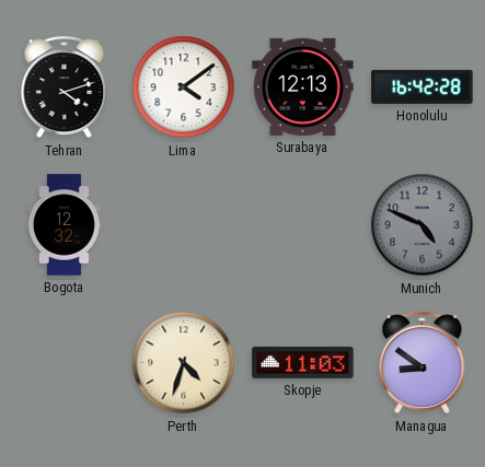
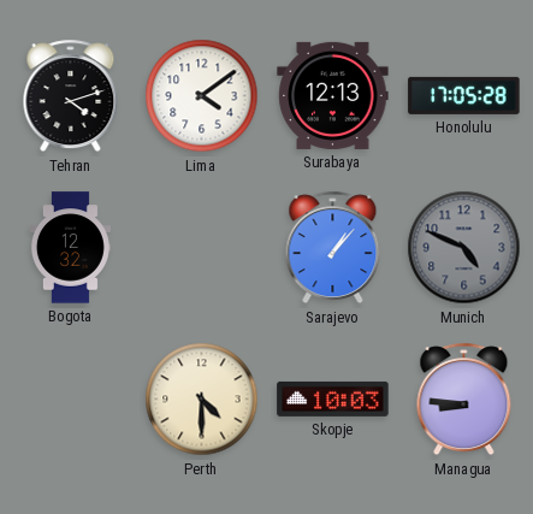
Honolulu: 16:42 -> 17:05 (464, 95)
Sarajevo: none -> 1:07 (333, 248)
Perth: 4:33 -> 4:30 (202, 400)
Skopje: 11:03 -> 10:03 (333, 398)
Managua: 8:51 -> 8:46 (464, 400)
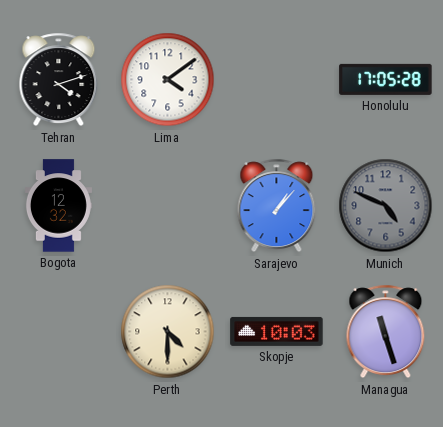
Surabaya: 12:13 -> none (333, 95)
Managua: 8:46 -> 11:27 (386, 332)
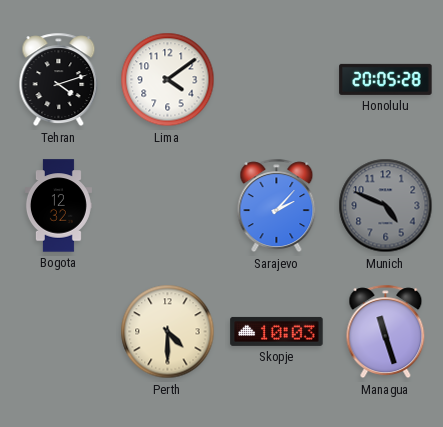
Honolulu: 17:05 -> 20:05 (386, 79)
Sarajevo: 1:07 -> 2:07 (277, 206)
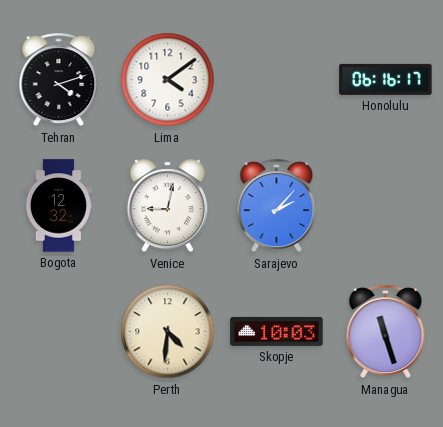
Honolulu: 20:05 -> 06:16 (386, 79)
Venice: none -> 9:02 (167, 206)
Munich: 4:49 -> none (386, 206)
Perth: 4:30 -> 4:31 (168, 332)
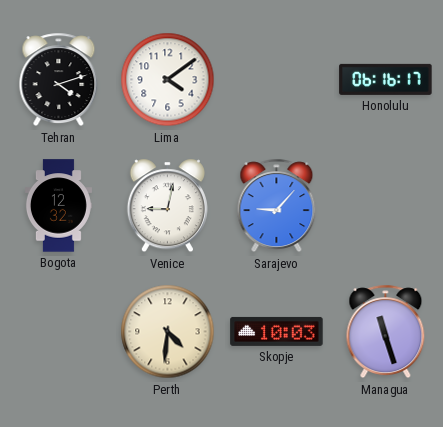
Sarajevo: 2:07 -> 9:07 (277, 206)
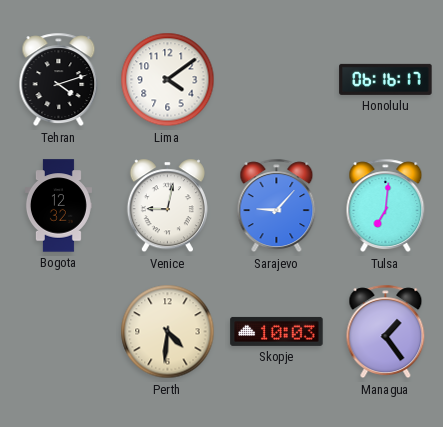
Tulsa: none -> 7:01 (386, 206)
Managua: 11:27 -> 1:24 (386, 332)
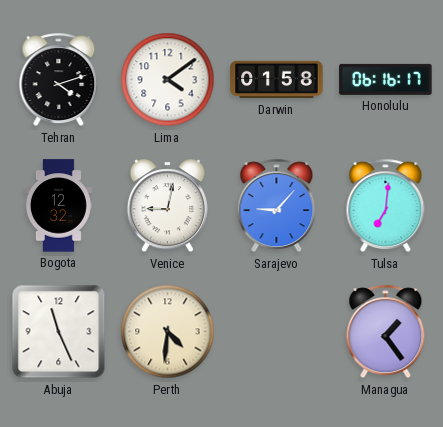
Darwin: none -> 01:58 (277, 80)
Abuja: none -> 11:26 (59, 332)
Skopje: 10:03 -> none (277, 331)
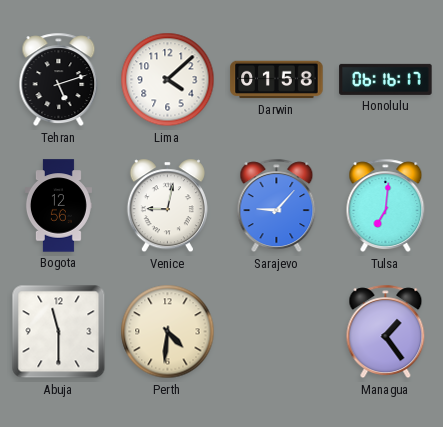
Tehran: 4:12 -> 5:12 (59, 80)
Lima: 4:09 -> 4:08 (168, 80)
Bogota: 12:32 -> 12:56 (58, 206)
Abuja: 11:26 -> 11:30 (59, 332)
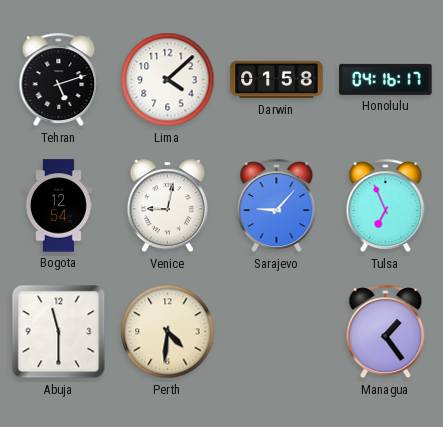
Honolulu: 06:16 -> 04:16 (386, 79)
Bogota: 12:56 -> 12:54 (58, 206)
Tulsa: 7:01 -> 6:56 (386, 206)
